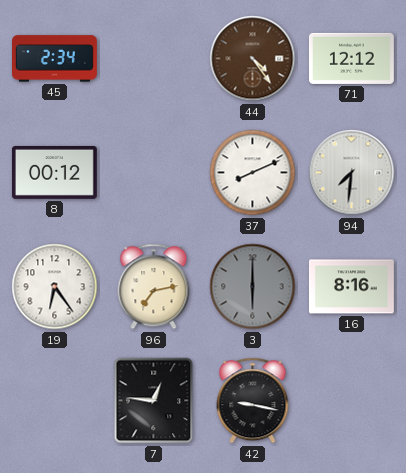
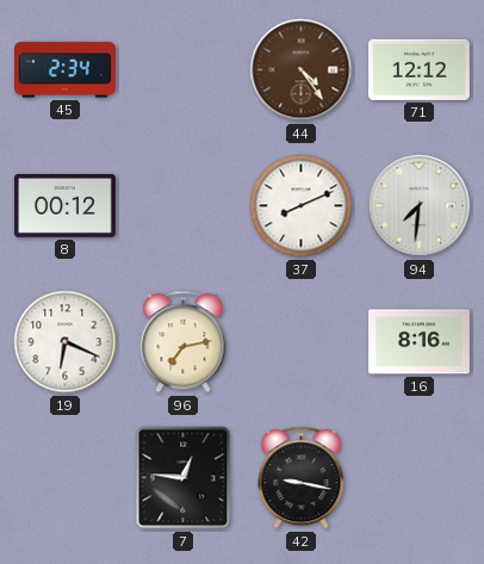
19: 6:24 -> 6:19 (66, 342)
3: 6:00 -> none (253, 287)
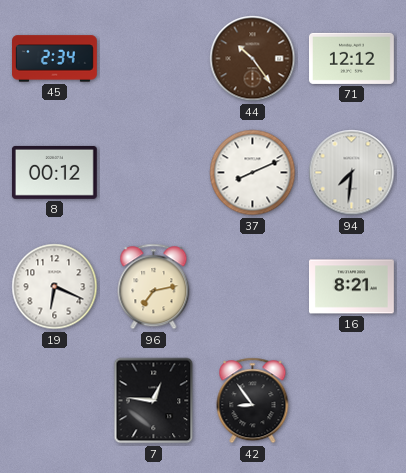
44: 4:24 -> 10:24 (253, 59)
16: 8:16 -> 8:21 (351, 287)
42: 9:17 -> 8:54 (253, 401)
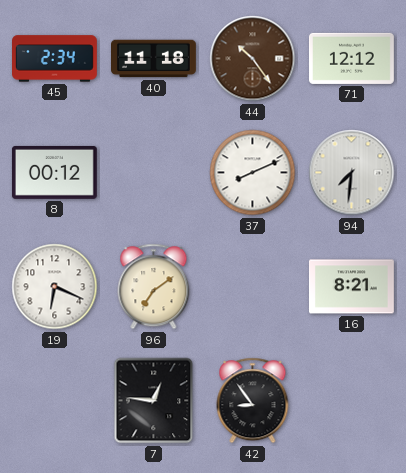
40: none -> 11:18 (154, 59)
96: 7:13 -> 7:09 (154, 287)
